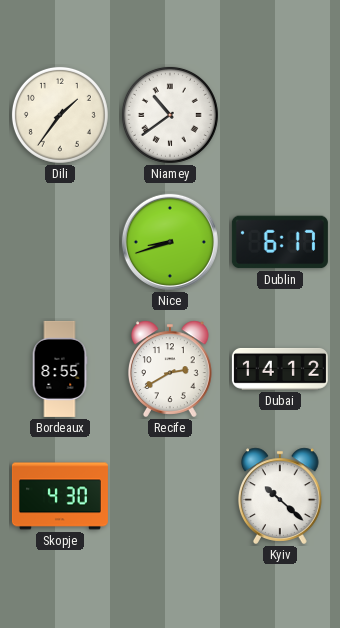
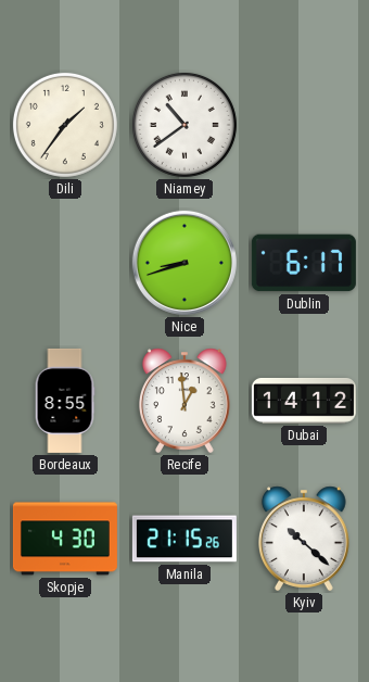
Recife: 2:40 -> 12:59 (186, 401)
Manila: none -> 21:15 (184, 539)
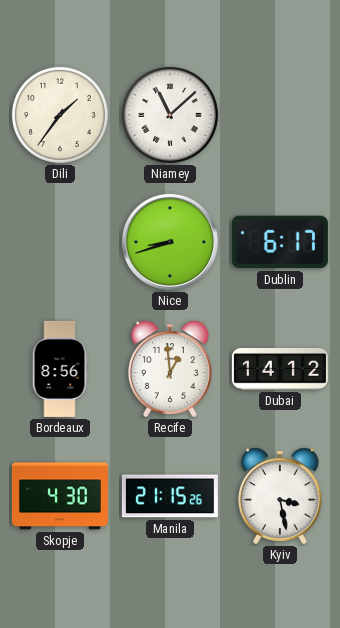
Niamey: 10:39 -> 11:08 (170, 115)
Bordeaux: 8:55 -> 8:56 (60, 369)
Kyiv: 10:22 -> 3:28 (281, 496)
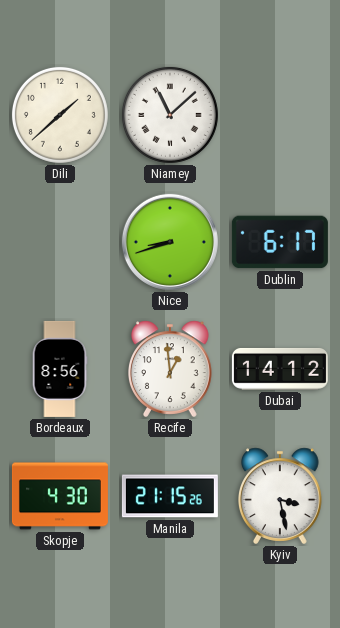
Dili: 1:36 -> 1:38 (60, 115)
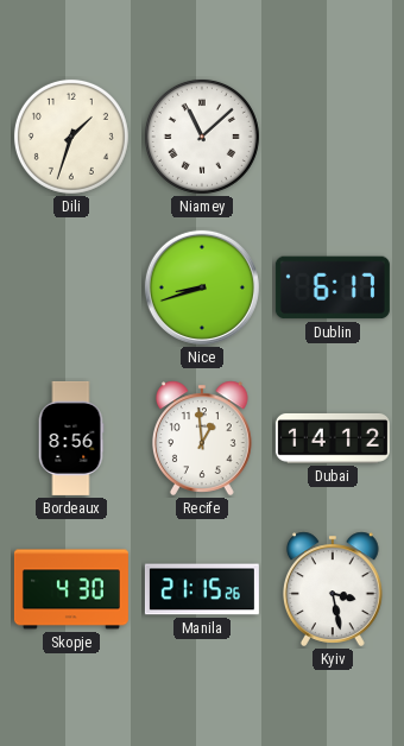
Dili: 1:38 -> 1:33 (71, 137)
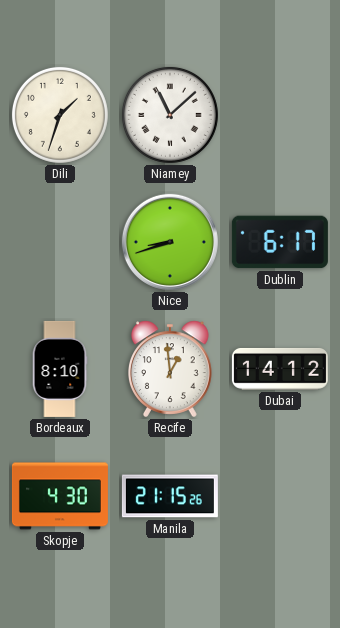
Bordeaux: 8:56 -> 8:10 (60, 369)
Kyiv: 3:28 -> none (334, 589)
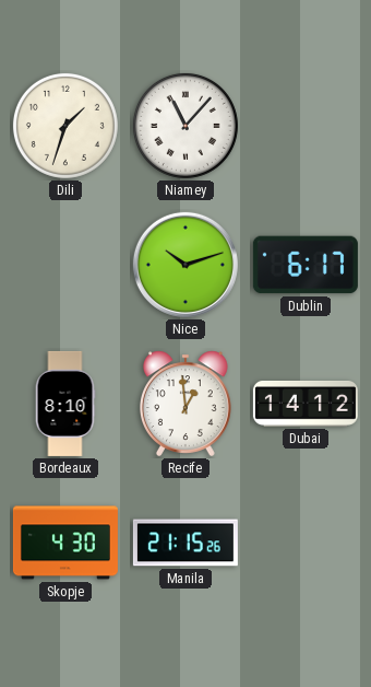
Niamey: 11:08 -> 11:07 (185, 126)
Nice: 8:42 -> 10:12 (185, 265)
